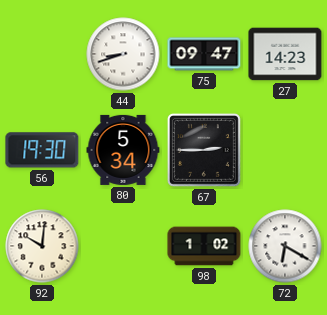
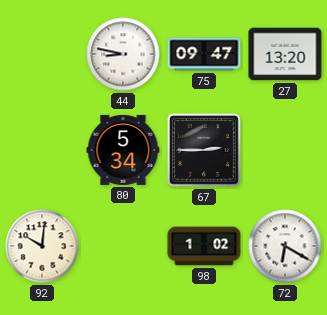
44: 8:42 -> 8:47 (123, 54)
27: 14:23 -> 13:20 (285, 54)
56: 19:30 -> none (42, 150)
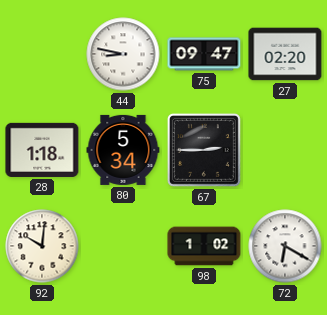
27: 13:20 -> 02:20 (285, 54)
28: none -> 1:18 (42, 150)
